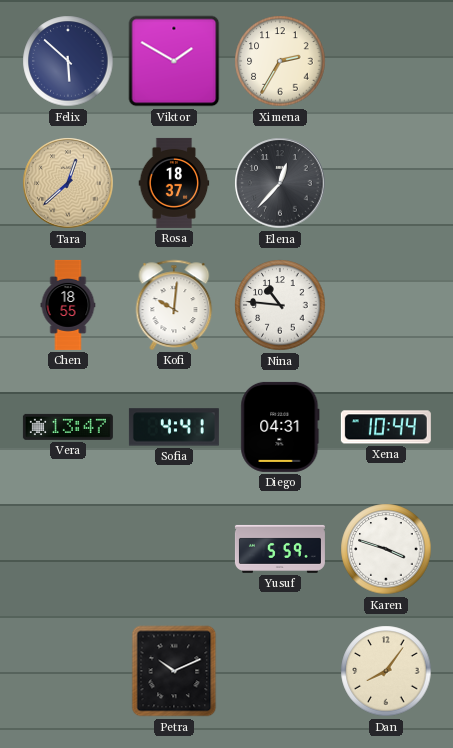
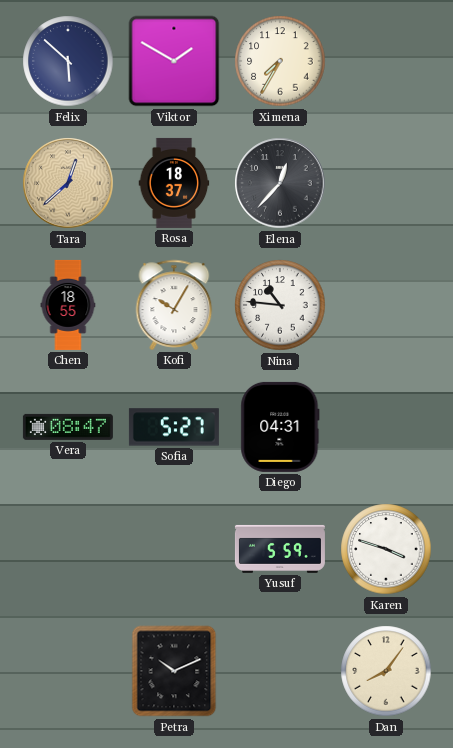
Ximena: 2:35 -> 7:35 (280, 61)
Kofi: 10:01 -> 10:05 (174, 305)
Vera: 13:47 -> 08:47 (68, 427)
Sofia: 4:41 -> 5:27 (174, 427)
Xena: 10:44 -> none (386, 427)
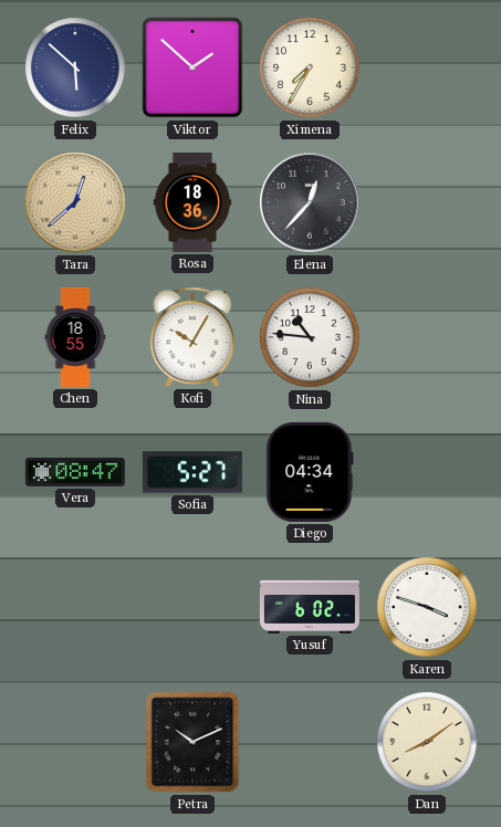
Viktor: 1:50 -> 1:52 (192, 67)
Rosa: 18:37 -> 18:36 (192, 202)
Diego: 04:31 -> 04:34 (310, 472)
Yusuf: 5:59 -> 6:02 (310, 607)
Dan: 8:06 -> 8:09 (427, 742)
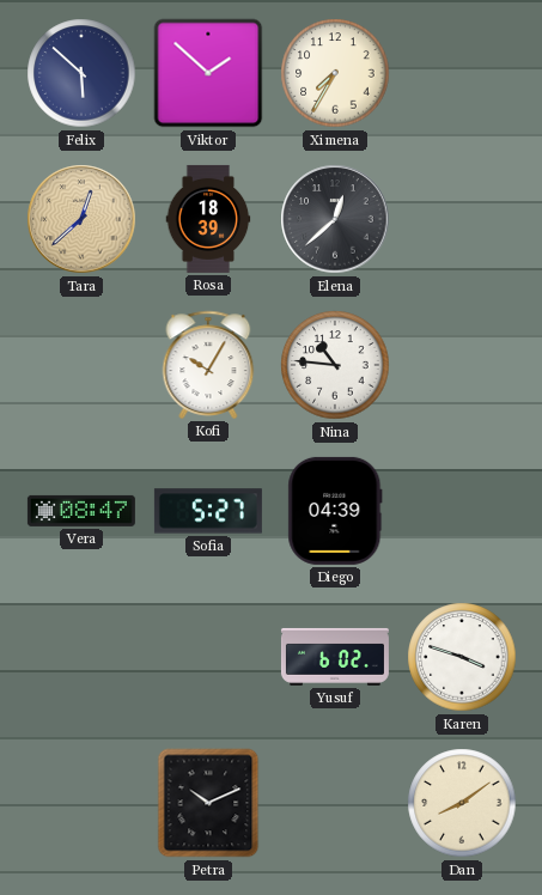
Rosa: 18:36 -> 18:39 (208, 219)
Elena: 12:37 -> 12:38 (335, 219)
Chen: 18:55 -> none (75, 337)
Diego: 04:34 -> 04:39 (335, 511)
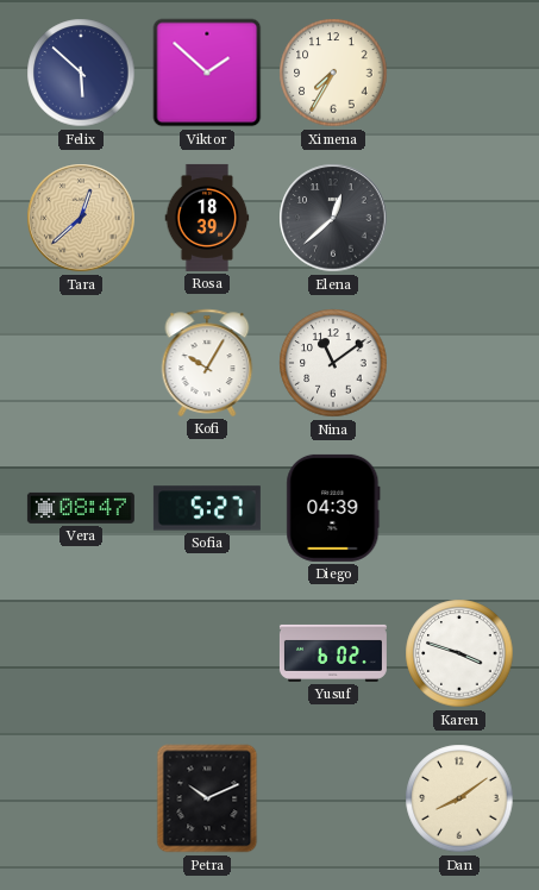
Nina: 10:46 -> 11:09 (333, 363)
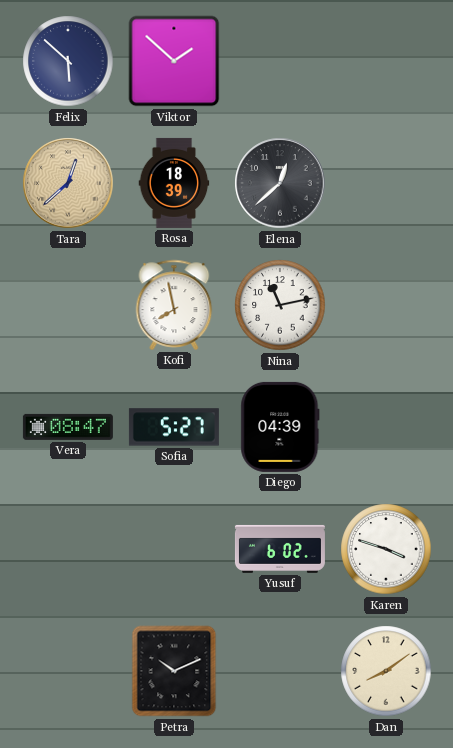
Ximena: 7:35 -> none (333, 73)
Kofi: 10:05 -> 7:58 (174, 305)
Nina: 11:09 -> 11:13 (280, 305)
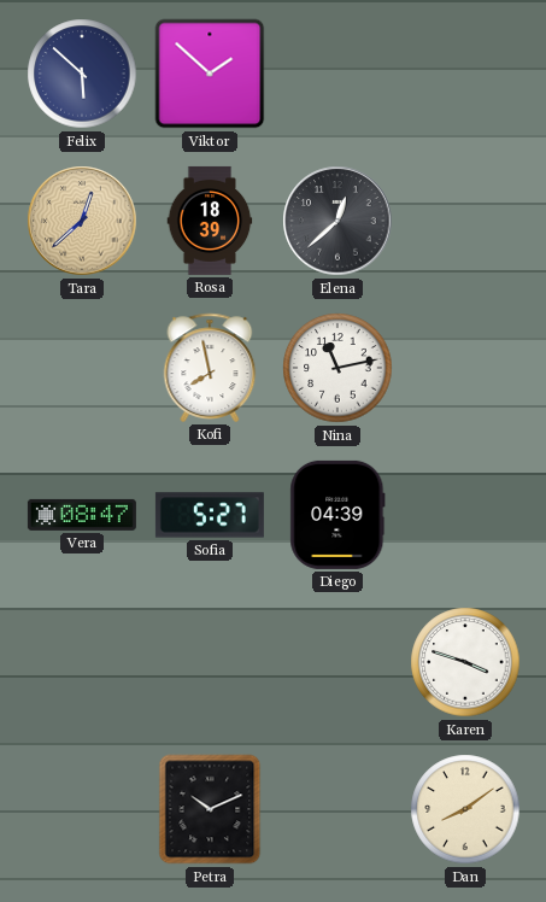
Yusuf: 6:02 -> none (280, 549)
